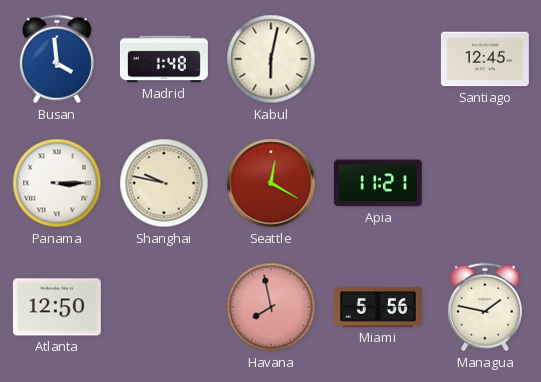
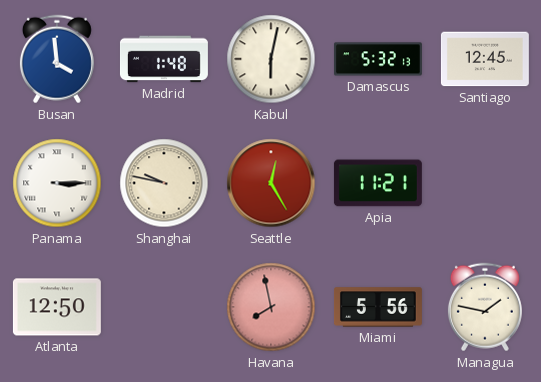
Damascus: none -> 5:32 (378, 59)
Seattle: 12:20 -> 12:25 (271, 183)
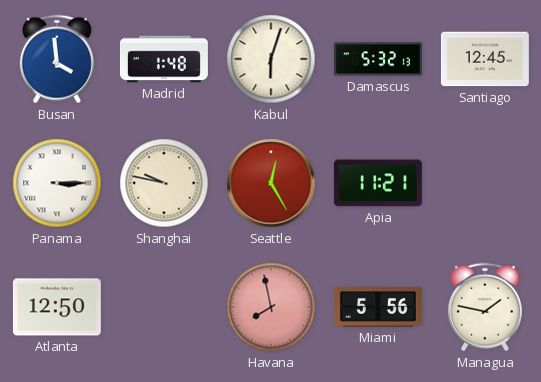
Kabul: 6:02 -> 6:03 (271, 59)
